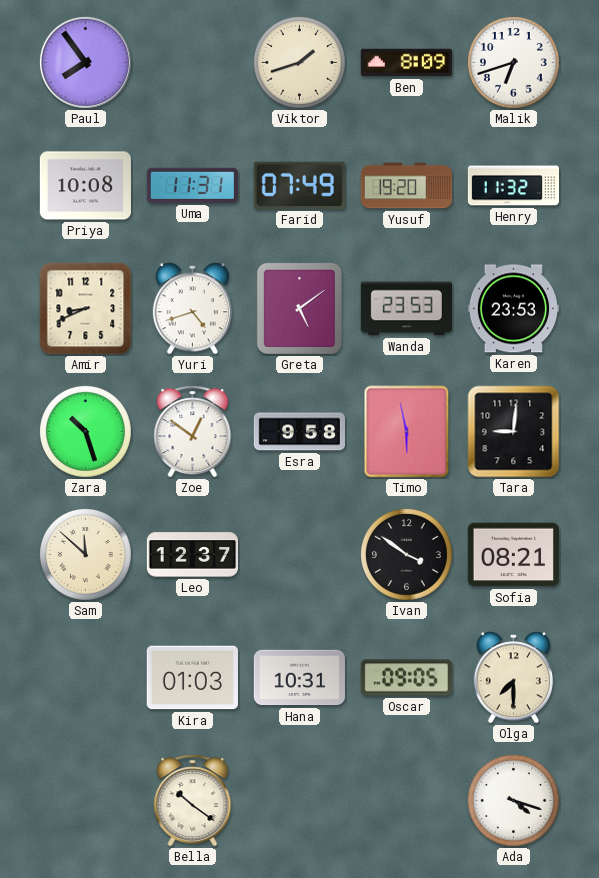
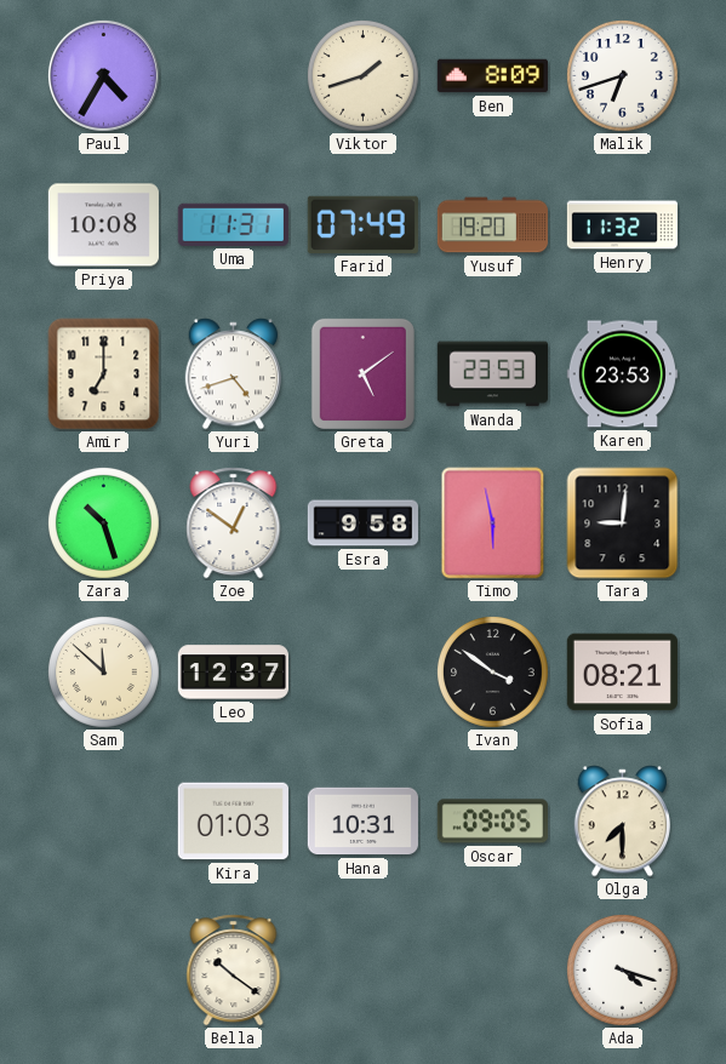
Paul: 7:54 -> 4:35 (103, 75)
Amir: 8:41 -> 7:00 (104, 374)
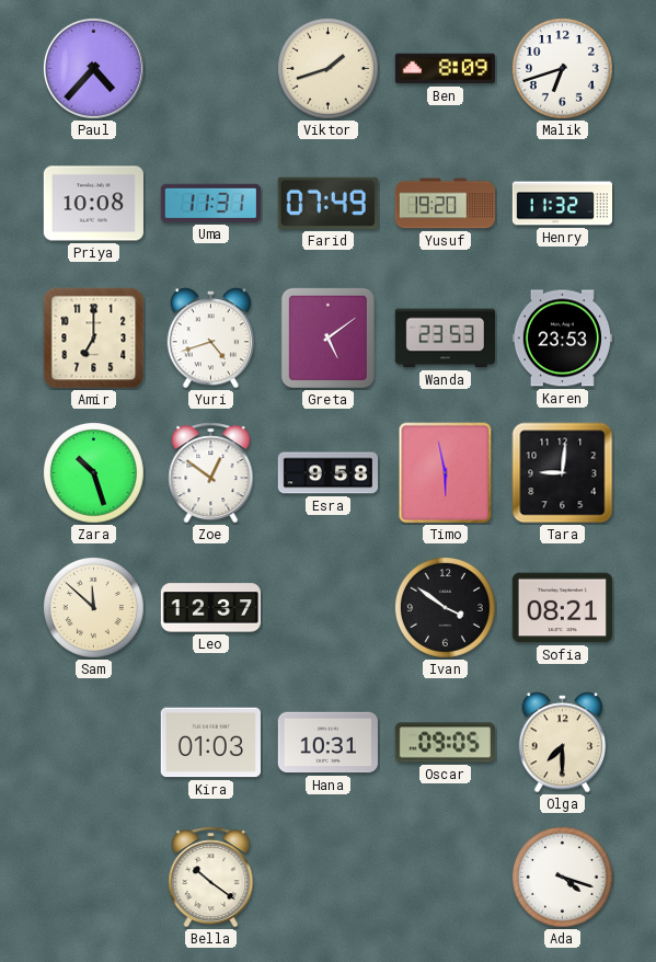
Paul: 4:35 -> 4:37 (93, 68)
